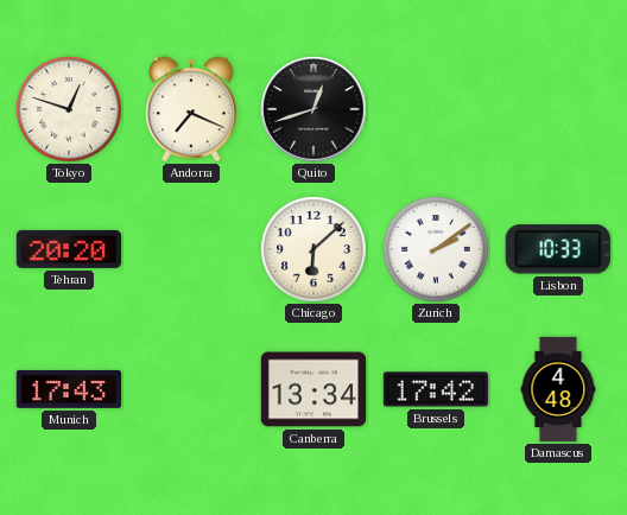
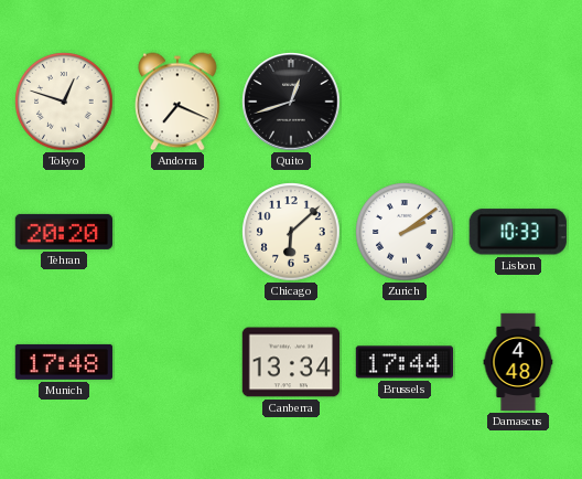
Munich: 17:43 -> 17:48 (63, 362)
Brussels: 17:42 -> 17:44 (403, 362)
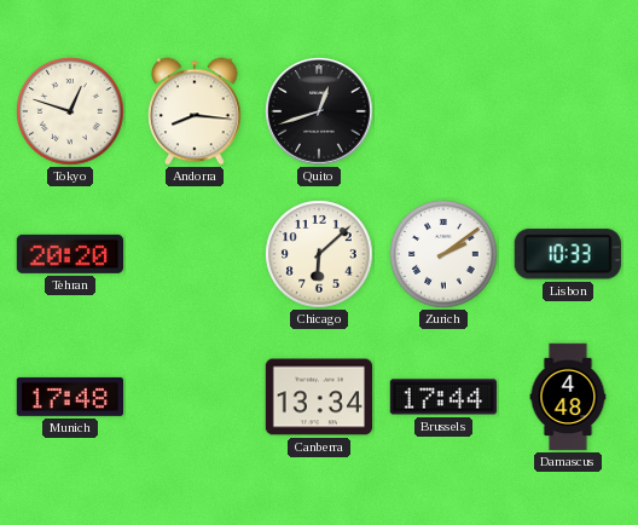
Andorra: 7:19 -> 8:16 (195, 111)
